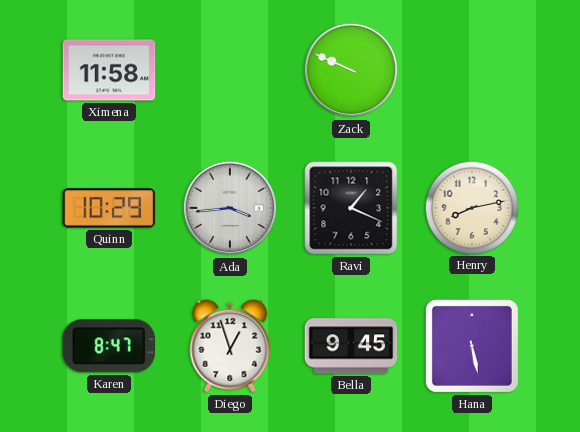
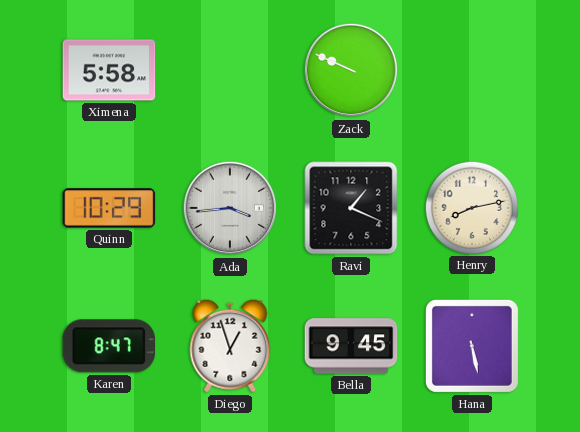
Ximena: 11:58 -> 5:58 (109, 70)
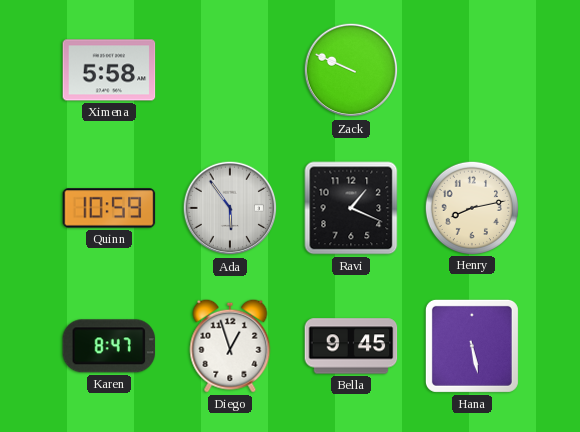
Quinn: 10:29 -> 10:59 (109, 208)
Ada: 3:44 -> 5:54 (230, 208)
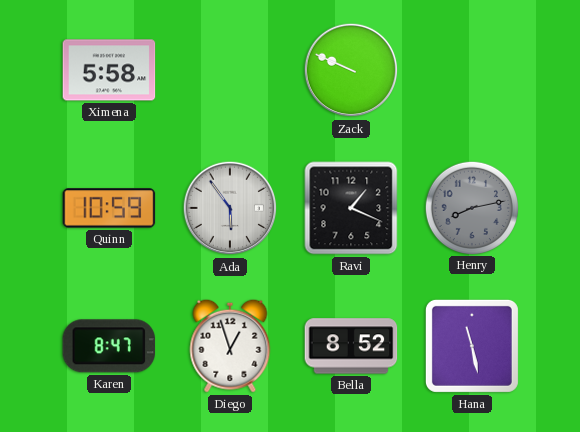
Henry dial: cream -> grey (471, 207)
Bella: 9:45 -> 8:52 (351, 346)
Hana: 5:28 -> 11:28 (472, 346)
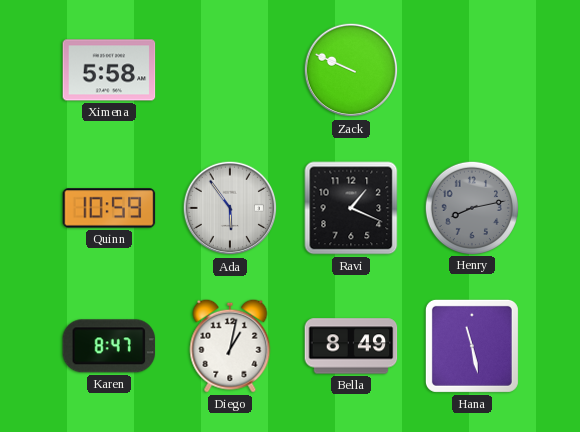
Diego: 12:57 -> 1:02 (230, 346)
Bella: 8:52 -> 8:49 (351, 346)
